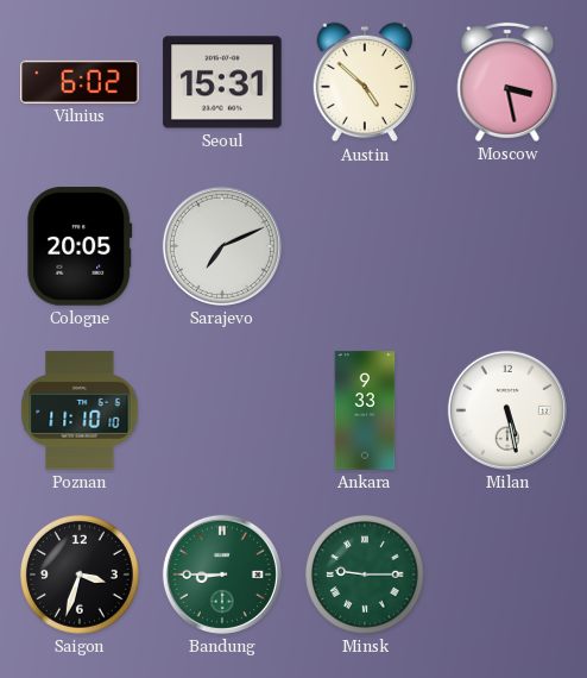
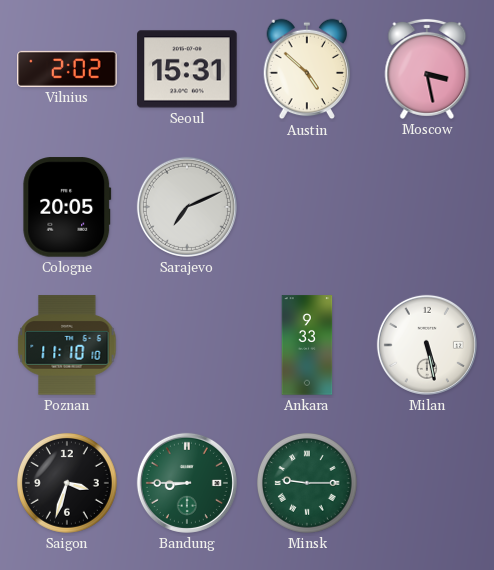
Vilnius: 6:02 -> 2:02 (67, 69)
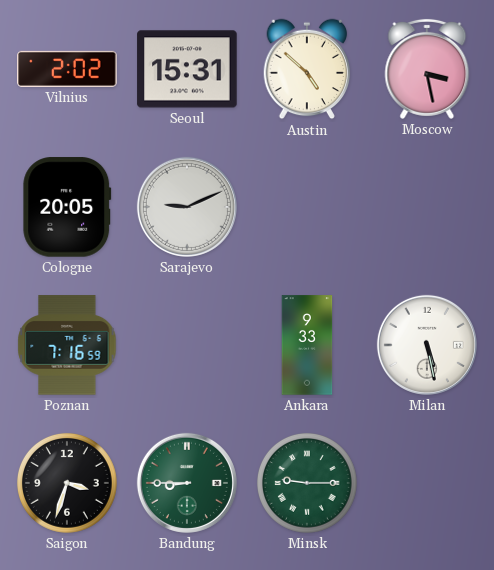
Sarajevo: 7:11 -> 9:11 (187, 207)
Poznan: 11:10 -> 7:16 (67, 345)
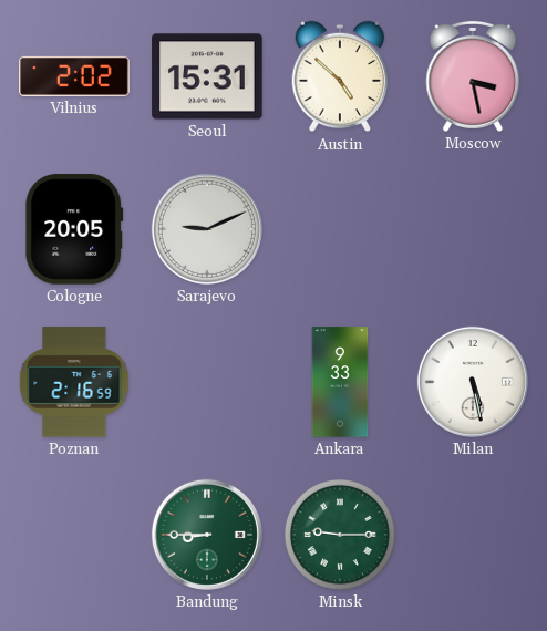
Poznan: 7:16 -> 2:16 (74, 382)
Saigon: 3:33 -> none (67, 483)
